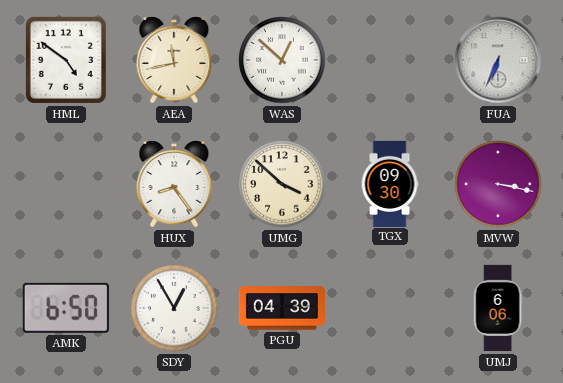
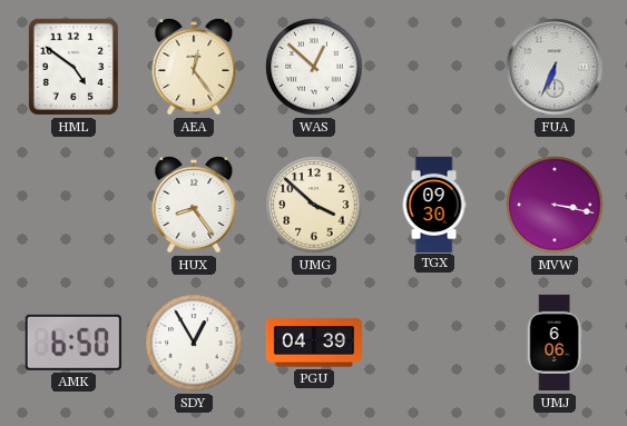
AEA: 11:43 -> 12:24 (194, 67)
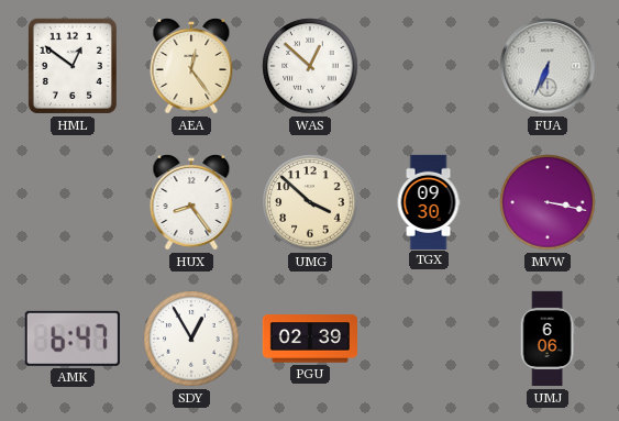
HML: 4:51 -> 12:51 (73, 66)
AMK: 6:50 -> 6:47 (73, 339)
PGU: 04:39 -> 02:39 (309, 339)
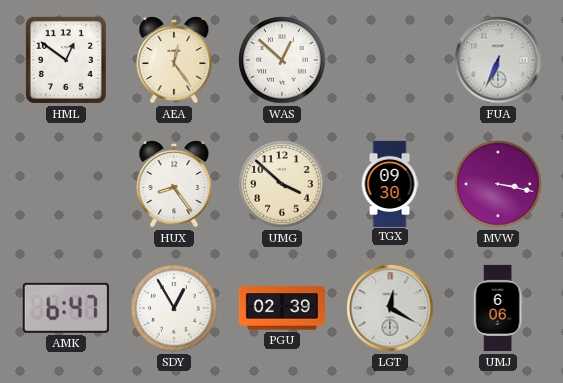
LGT: none -> 12:20 (390, 308)
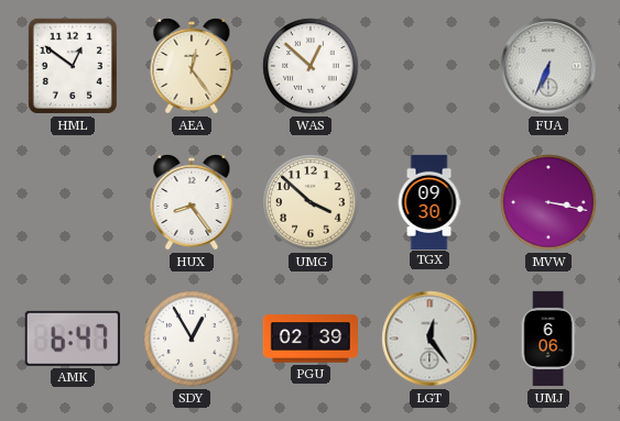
LGT: 12:20 -> 12:24 (429, 339)
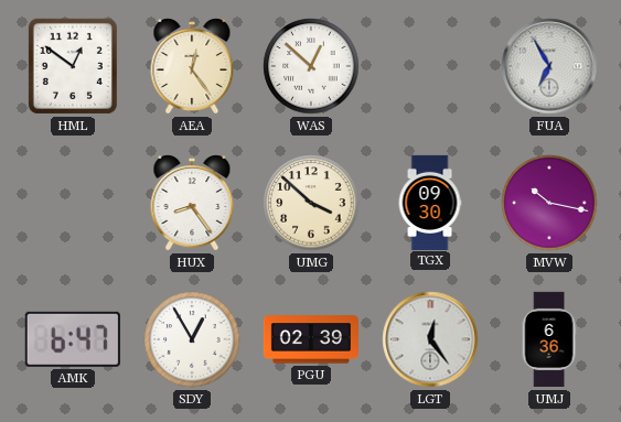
FUA: 6:34 -> 6:55 (549, 66)
MVW: 3:17 -> 10:17 (549, 203)
UMJ: 6:06 -> 6:36 (549, 339)
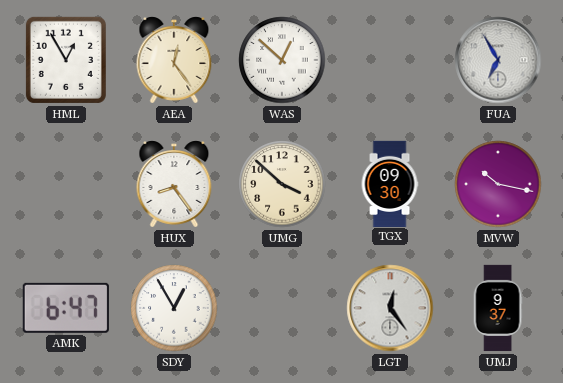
HML: 12:51 -> 12:55 (66, 60)
PGU: 02:39 -> none (310, 339)
UMJ: 6:36 -> 9:37 (498, 308)
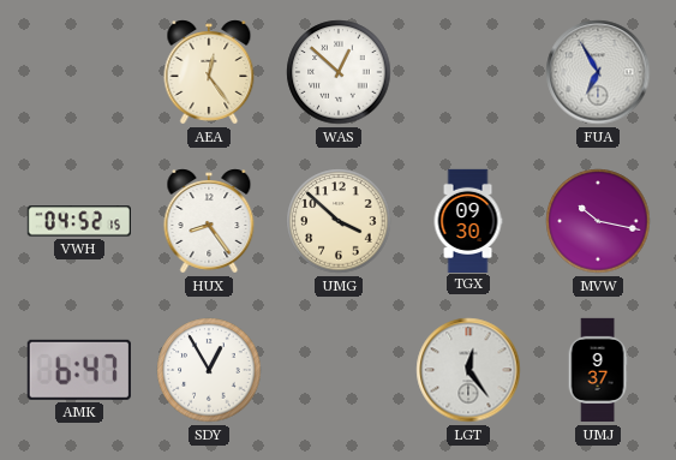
HML: 12:55 -> none (66, 60)
VWH: none -> 04:52 (78, 221)
